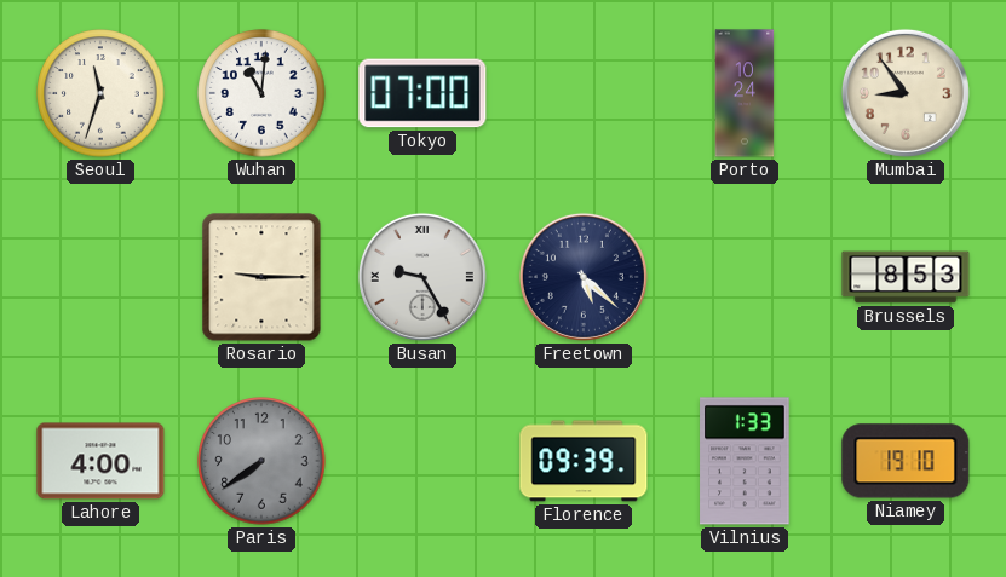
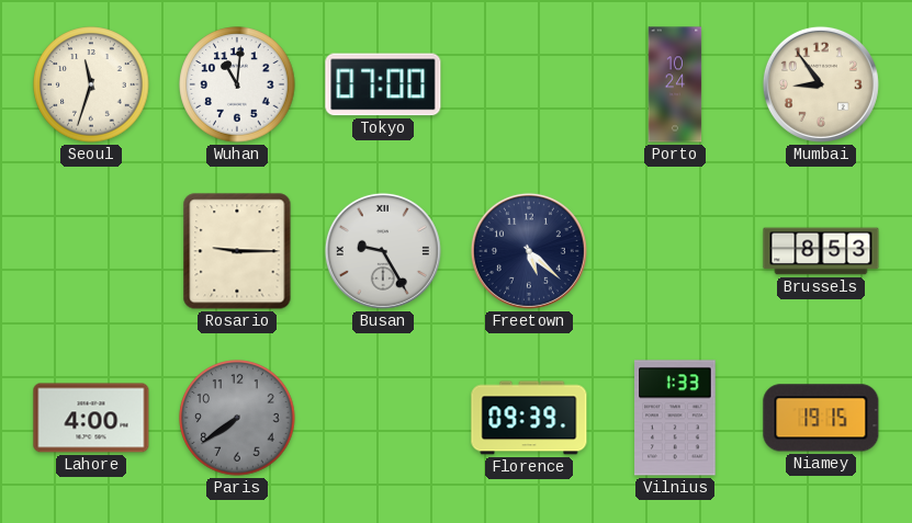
Niamey: 19:10 -> 19:15 (821, 418)
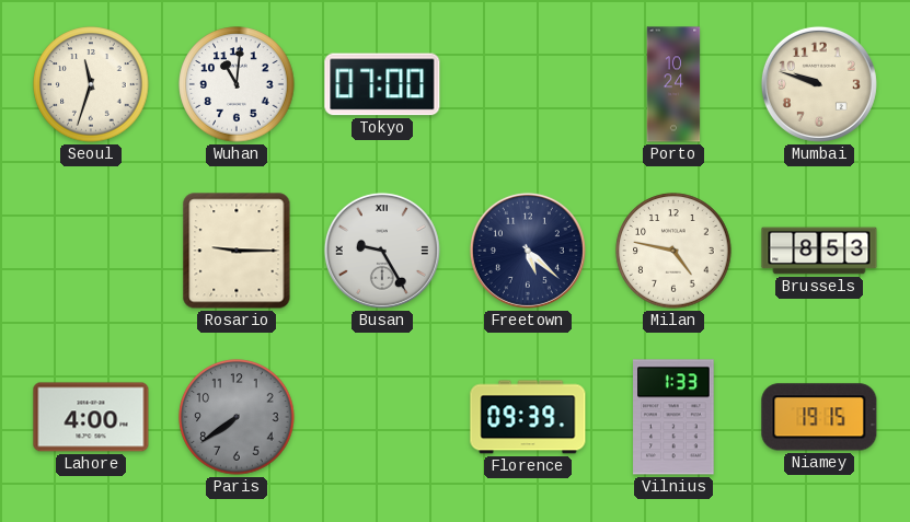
Mumbai: 8:54 -> 9:48 (819, 84)
Milan: none -> 4:47 (673, 251)
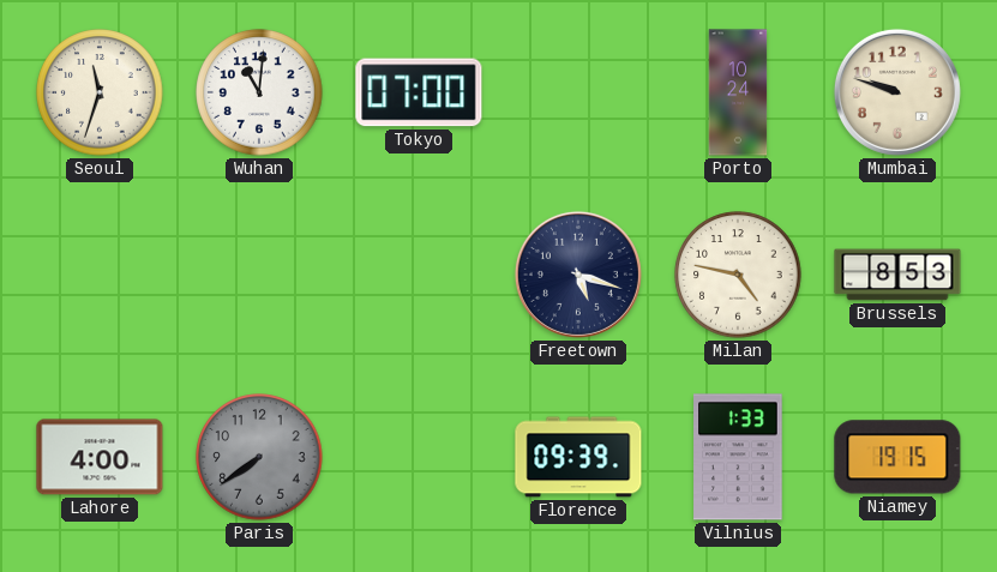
Rosario: 9:15 -> none (237, 251)
Busan: 9:25 -> none (382, 251)
Freetown: 5:22 -> 5:18 (578, 275)
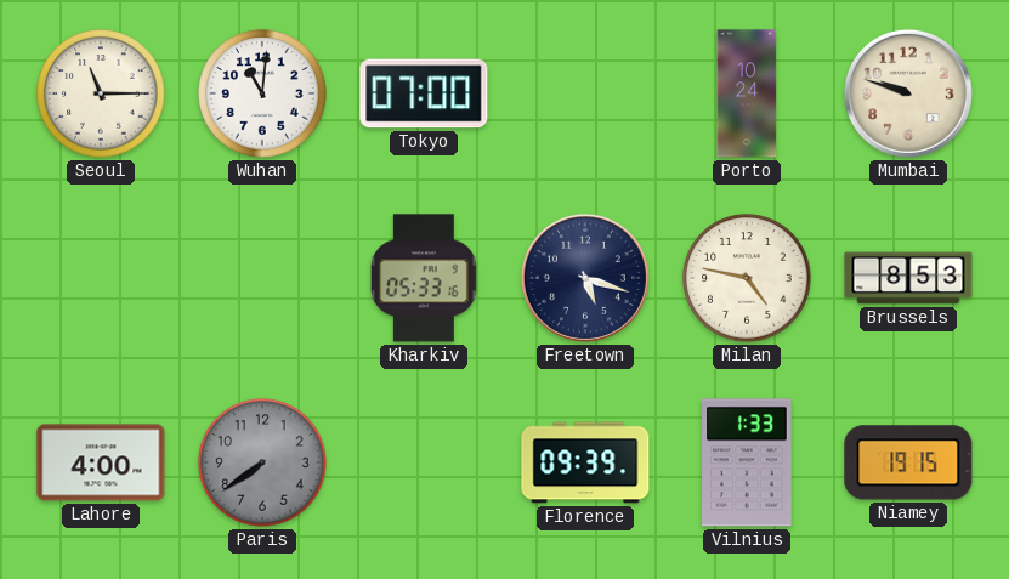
Seoul: 11:33 -> 11:15 (101, 93)
Kharkiv: none -> 05:33 (424, 278)
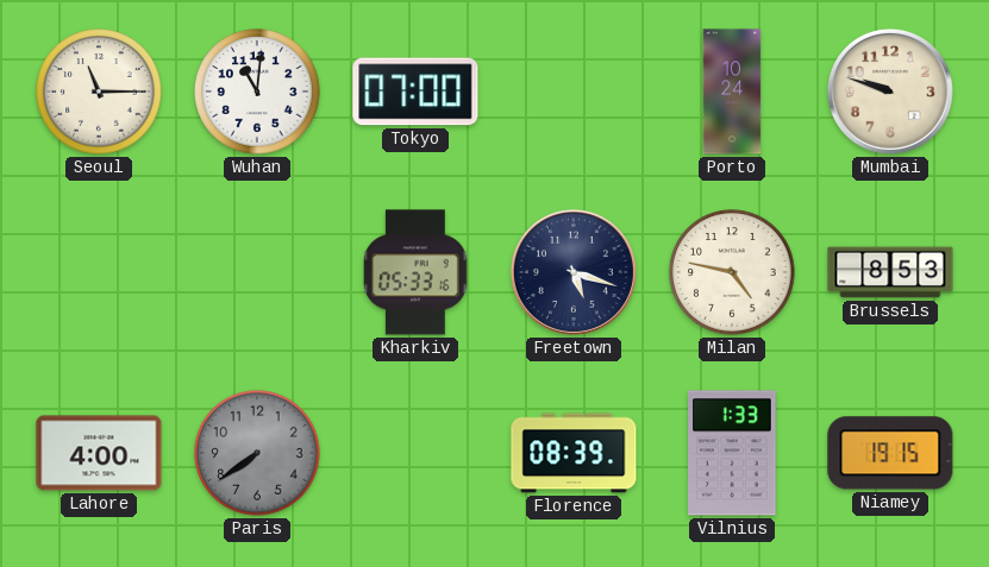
Florence: 09:39 -> 08:39 (574, 453)
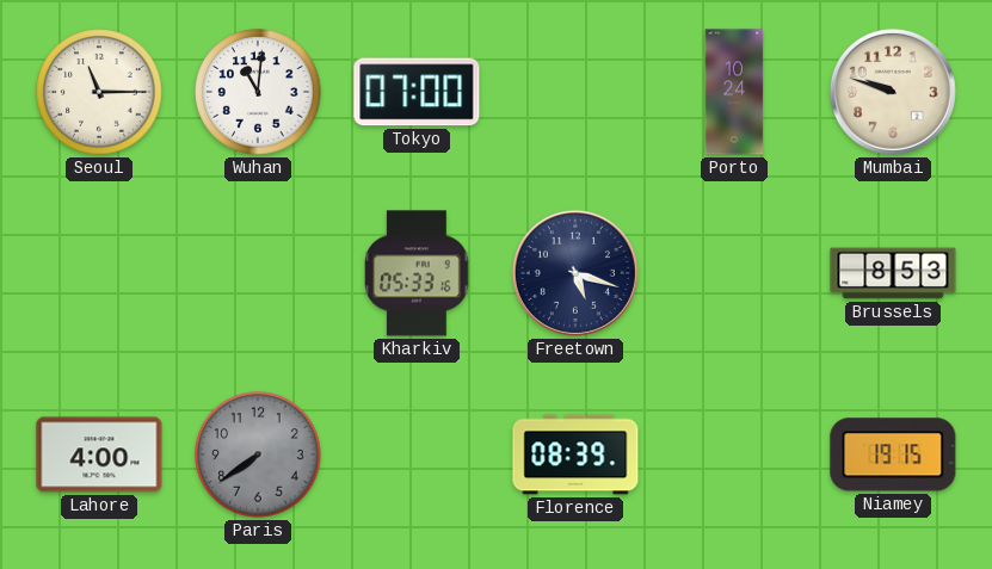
Milan: 4:47 -> none (732, 272)
Vilnius: 1:33 -> none (732, 453)
